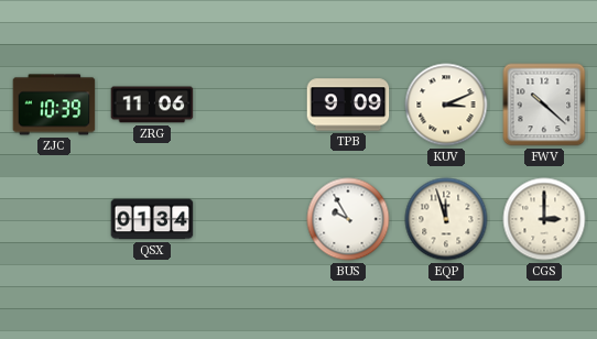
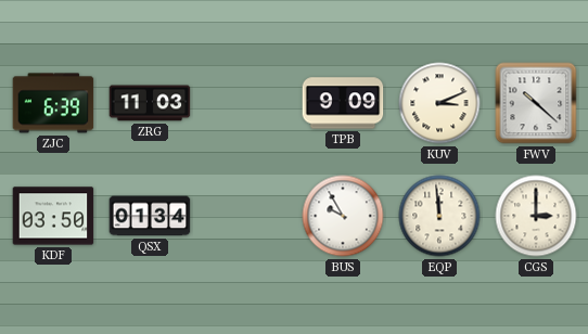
ZJC: 10:39 -> 6:39 (53, 103)
ZRG: 11:06 -> 11:03 (150, 103)
KDF: none -> 03:50 (53, 216)
EQP: 11:57 -> 11:59 (439, 216)
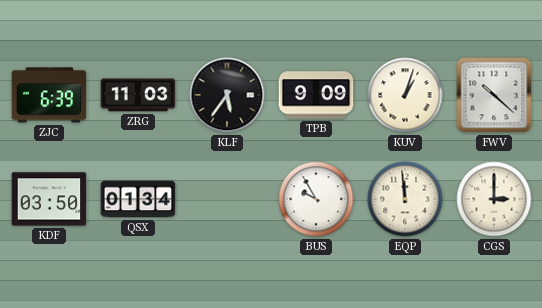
KLF: none -> 5:36 (227, 95)
KUV: 3:11 -> 1:03 (405, 95)
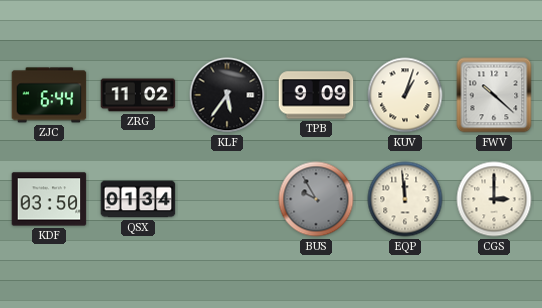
ZJC: 6:39 -> 6:44 (49, 95)
ZRG: 11:03 -> 11:02 (138, 95)
BUS dial: white -> grey (316, 199)
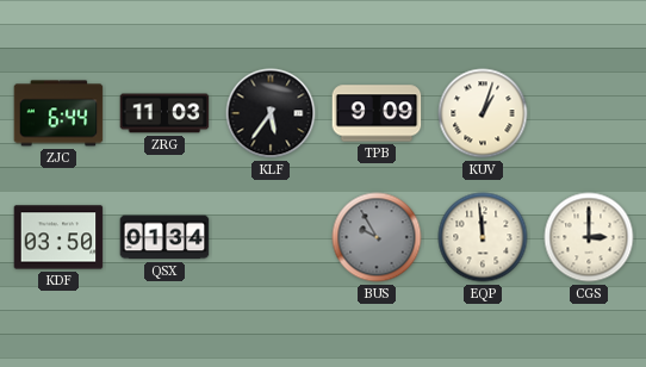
ZRG: 11:02 -> 11:03 (164, 113)
FWV: 10:22 -> none (494, 95)
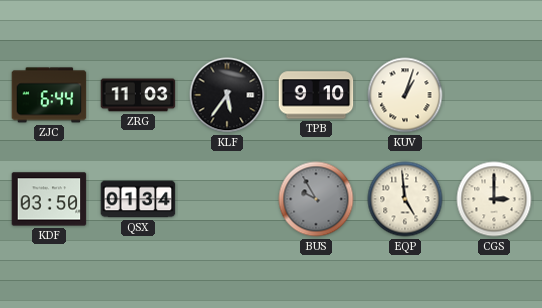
TPB: 9:09 -> 9:10 (316, 95)
EQP: 11:59 -> 4:59 (405, 199)
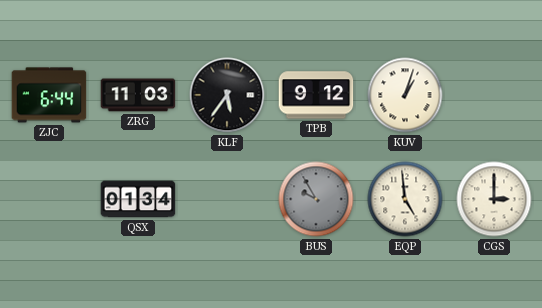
TPB: 9:10 -> 9:12 (316, 95)
KDF: 03:50 -> none (49, 199)
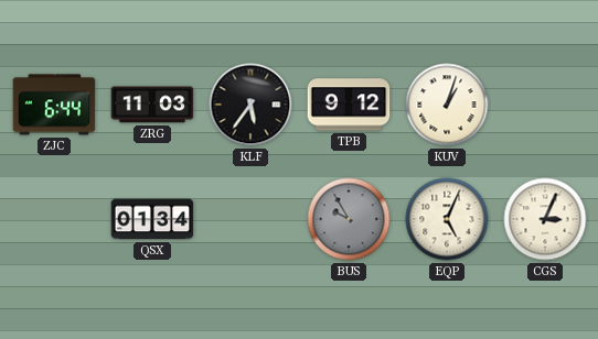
EQP: 4:59 -> 5:04 (447, 219)
CGS: 3:00 -> 3:04 (545, 219)
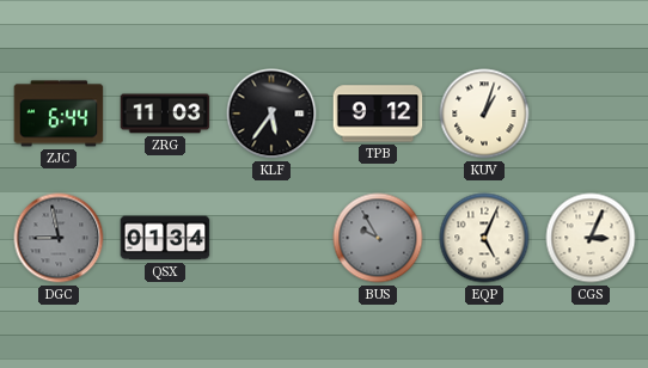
DGC: none -> 8:58 (59, 238)
